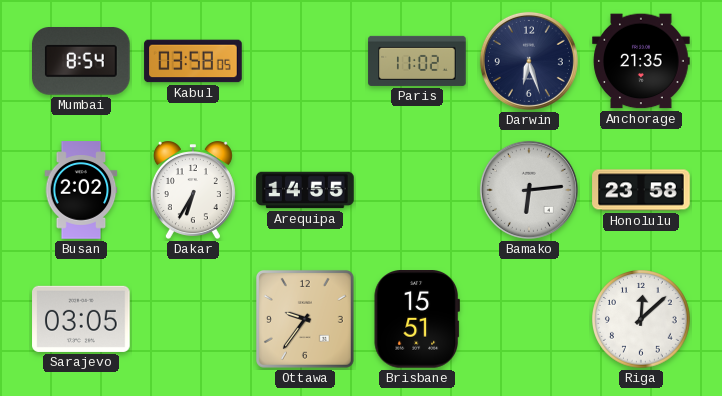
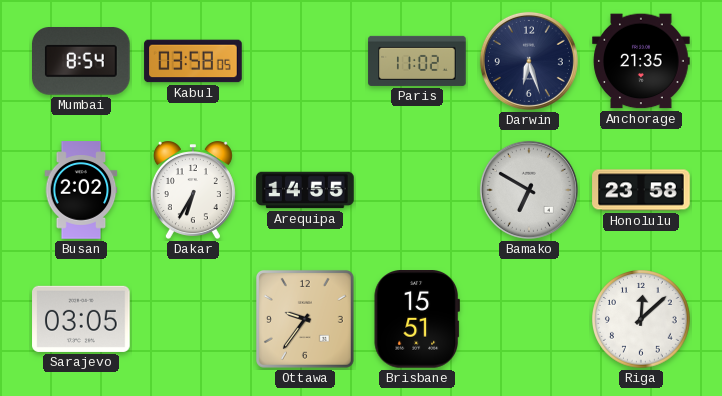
Bamako: 6:14 -> 6:50 (529, 190)
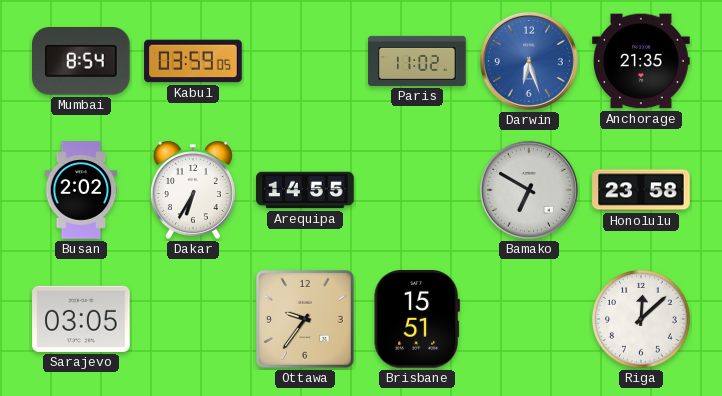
Kabul: 03:58 -> 03:59 (193, 61)
Darwin dial: navy -> blue (529, 61)
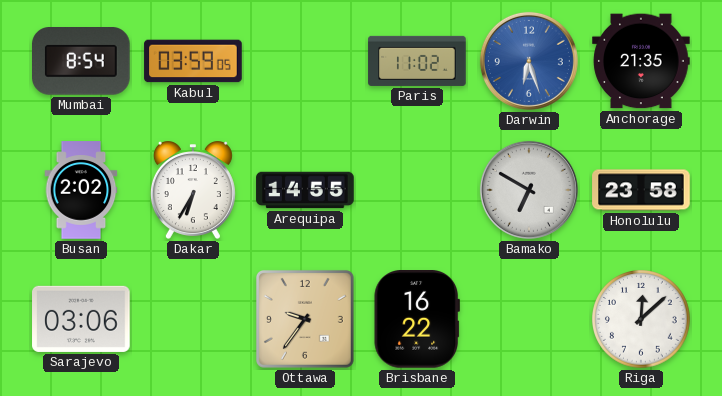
Sarajevo: 03:05 -> 03:06 (81, 319)
Brisbane: 15:51 -> 16:22 (417, 320)
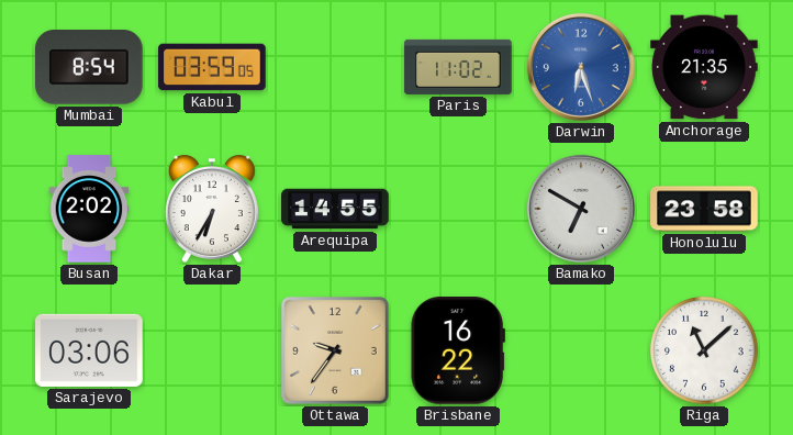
Riga: 12:08 -> 11:08 (705, 352)
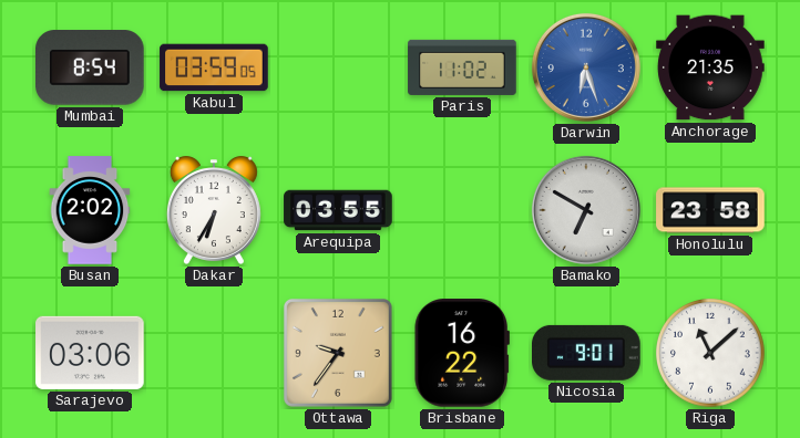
Arequipa: 14:55 -> 03:55 (338, 210)
Nicosia: none -> 9:01 (587, 353)
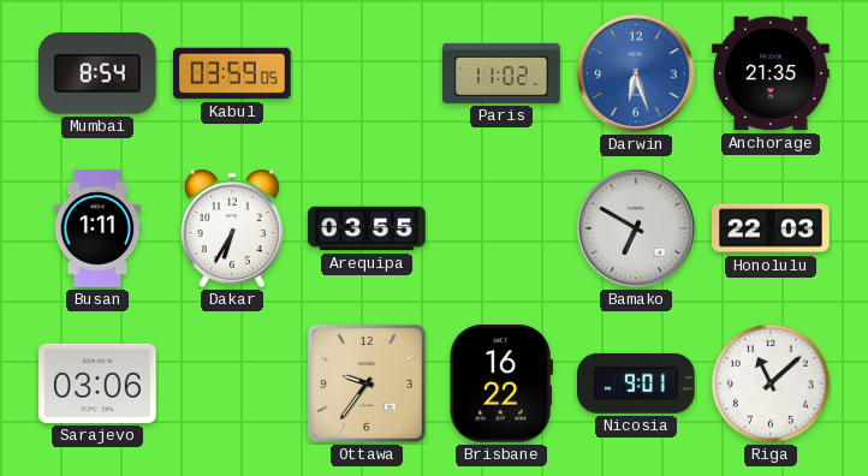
Busan: 2:02 -> 1:11 (97, 228)
Honolulu: 23:58 -> 22:03 (771, 228)
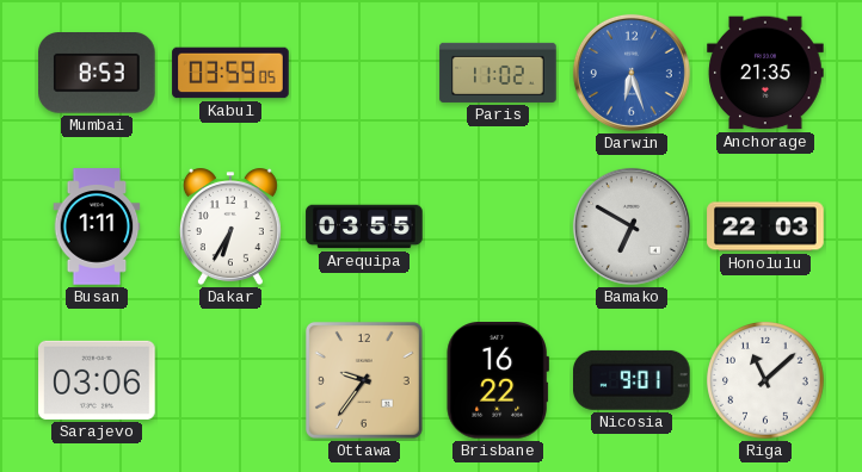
Mumbai: 8:54 -> 8:53 (98, 74)
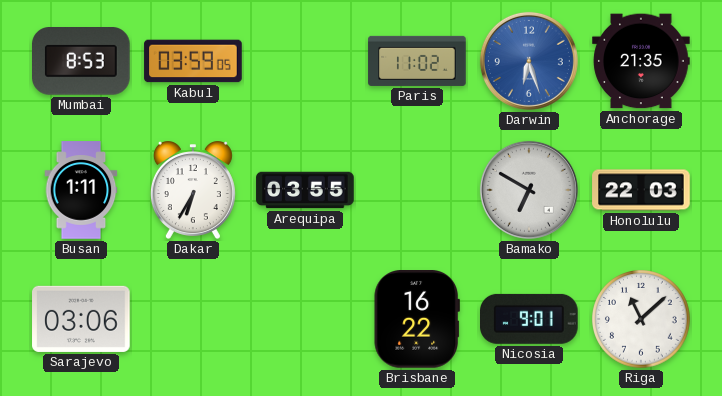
Ottawa: 9:36 -> none (364, 380)
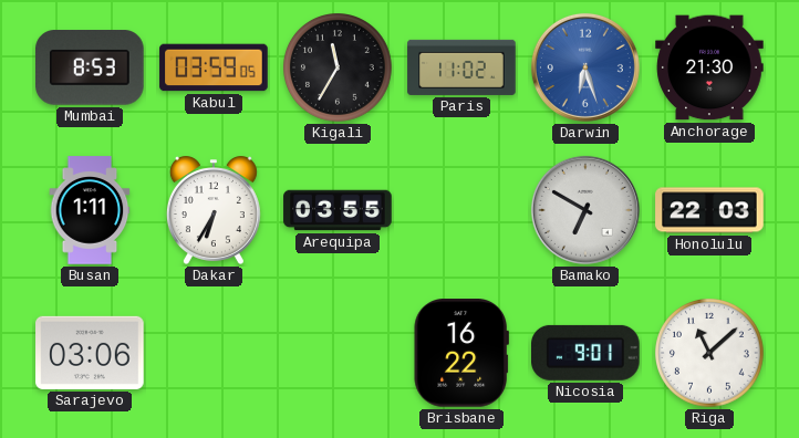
Kigali: none -> 11:35 (339, 69)
Anchorage: 21:35 -> 21:30 (709, 67)
